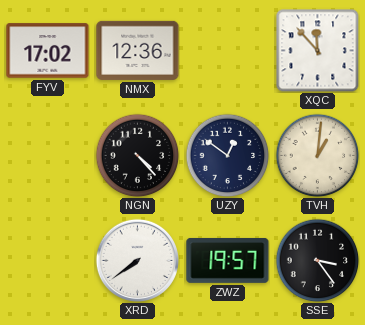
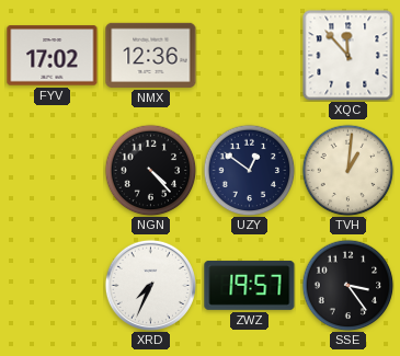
XRD: 7:39 -> 7:34 (150, 285)
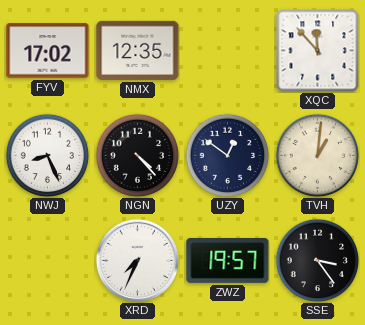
NMX: 12:36 -> 12:35 (138, 50)
NWJ: none -> 8:26 (47, 155)
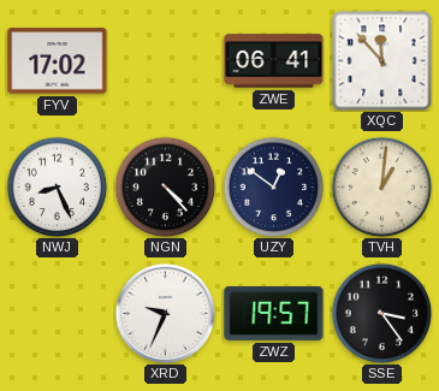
NMX: 12:35 -> none (138, 50)
ZWE: none -> 06:41 (274, 61)
XRD: 7:34 -> 9:34 (165, 313)
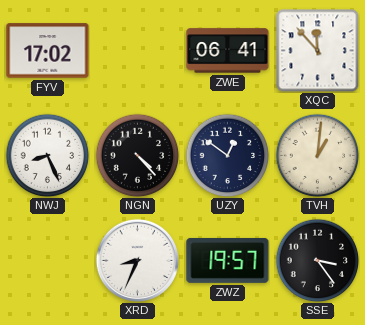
XRD: 9:34 -> 8:34 (137, 260)
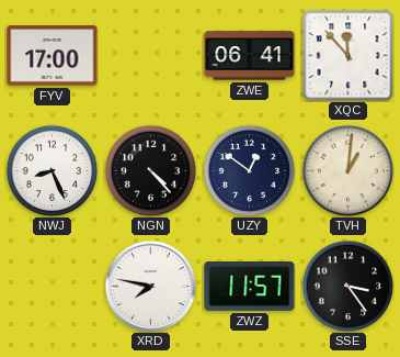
FYV: 17:02 -> 17:00 (53, 56)
XRD: 8:34 -> 7:47 (150, 286)
ZWZ: 19:57 -> 11:57 (250, 286)
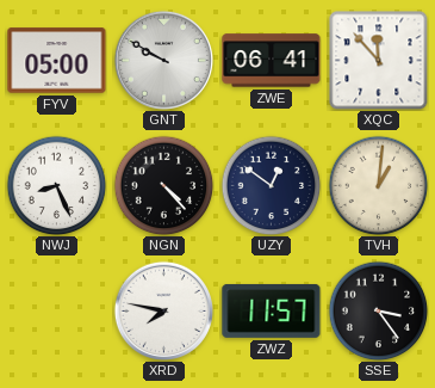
FYV: 17:00 -> 05:00 (57, 61)
GNT: none -> 9:50 (163, 60)
